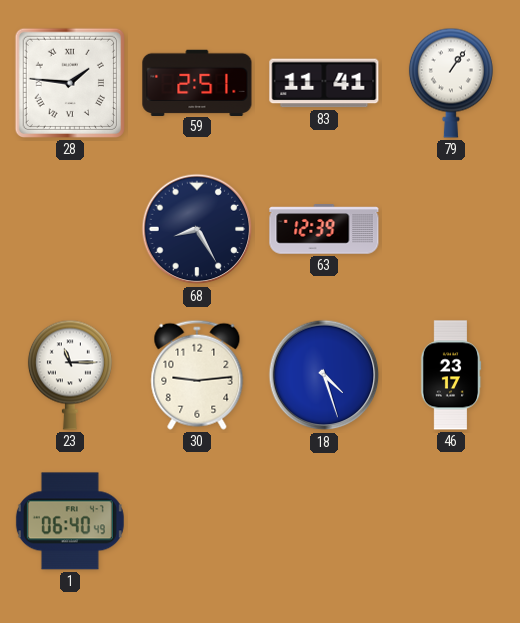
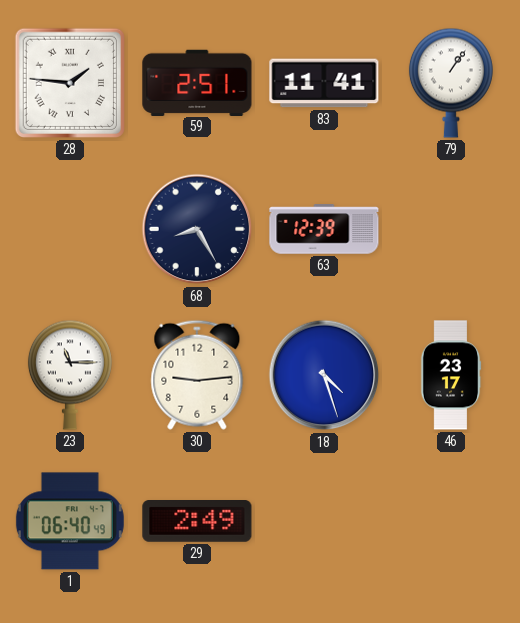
29: none -> 2:49 (197, 522)
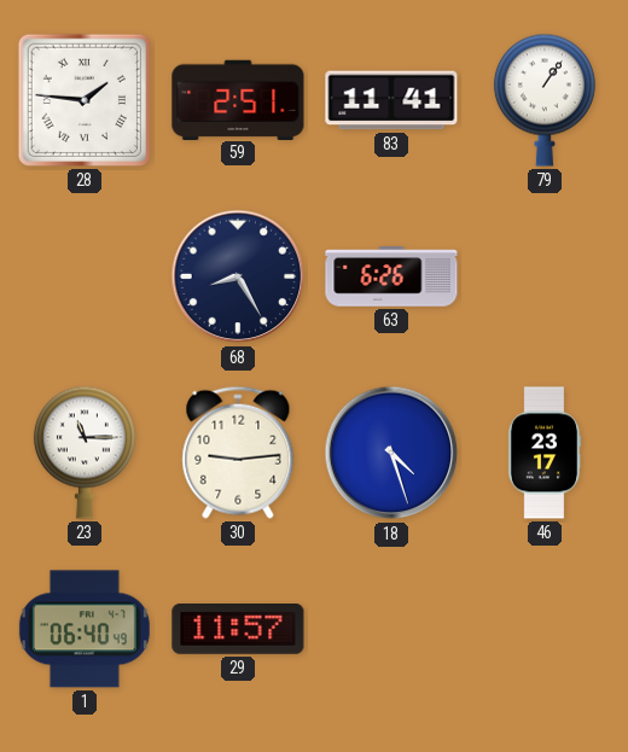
63: 12:39 -> 6:26 (391, 276)
29: 2:49 -> 11:57 (238, 630)
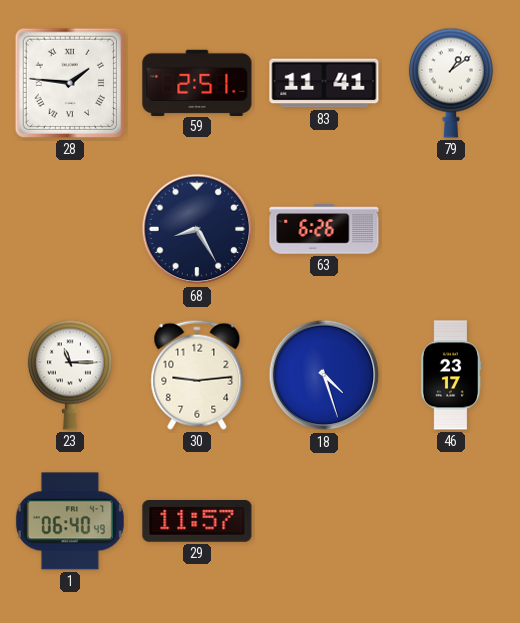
79: 1:06 -> 1:09 (451, 83)
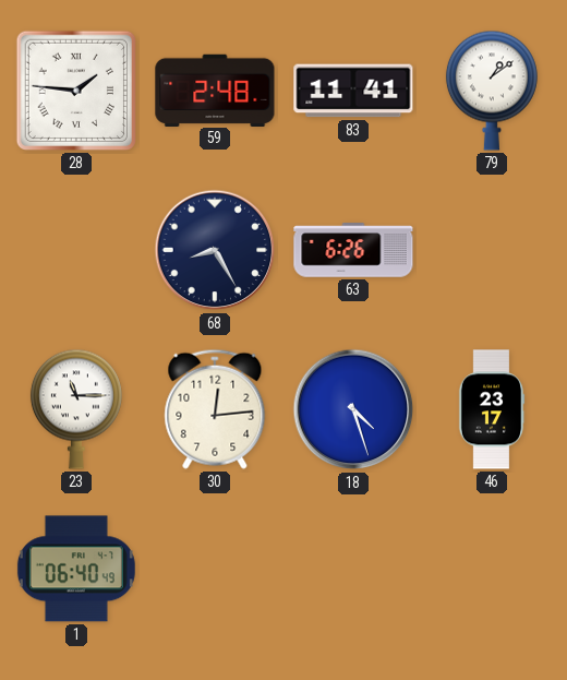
59: 2:51 -> 2:48 (215, 90)
30: 9:14 -> 12:14 (215, 409)
29: 11:57 -> none (197, 522)
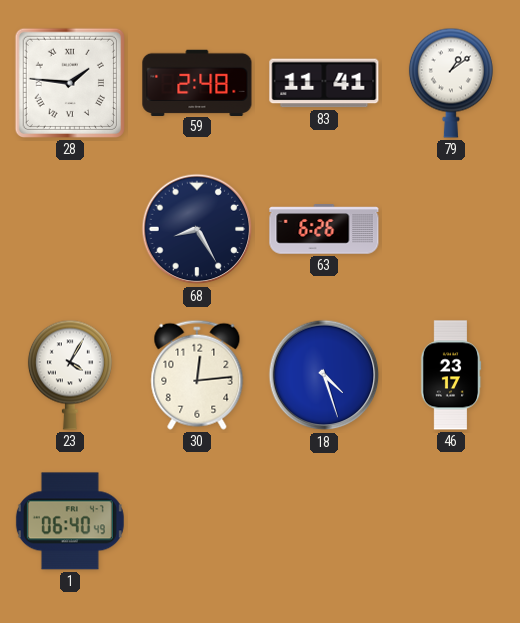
23: 11:15 -> 4:05 (70, 375)
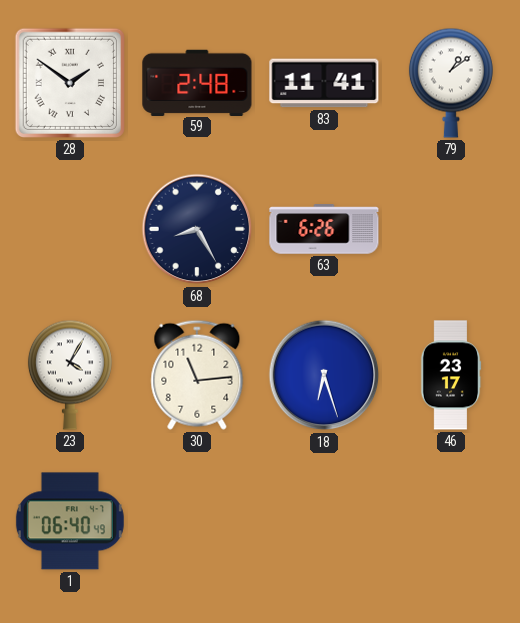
28: 1:46 -> 1:51 (70, 83)
30: 12:14 -> 11:14 (197, 375)
18: 4:27 -> 6:27 (324, 375)
